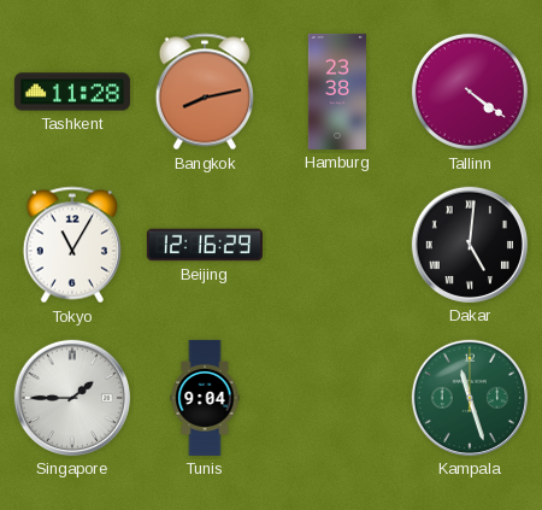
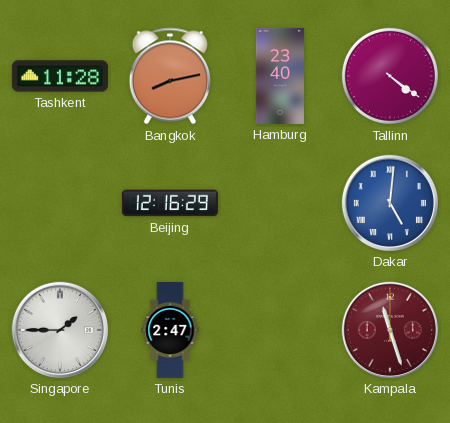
Hamburg: 23:38 -> 23:40 (280, 76)
Tokyo: 11:05 -> none (72, 245)
Dakar dial: black -> blue (390, 203)
Tunis: 9:04 -> 2:47 (170, 330)
Kampala dial: green -> burgundy (390, 330)
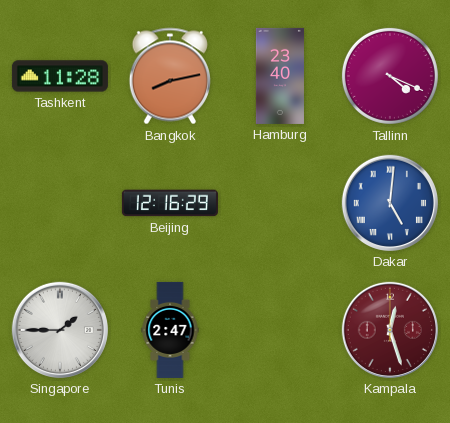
Tallinn: 4:21 -> 4:19 (390, 76)
Kampala: 11:27 -> 12:27 (390, 330)
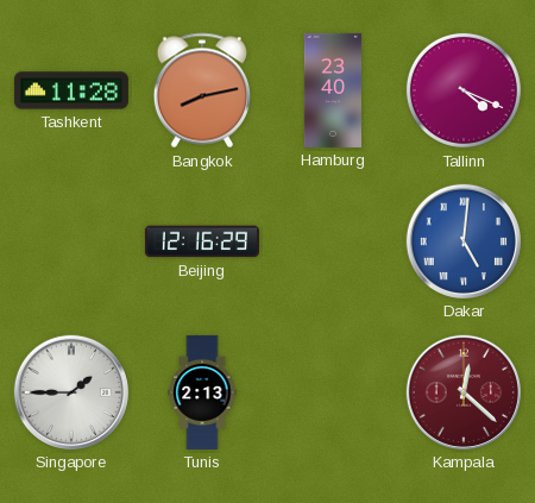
Tunis: 2:47 -> 2:13 (202, 392)
Kampala: 12:27 -> 12:22 (464, 392)
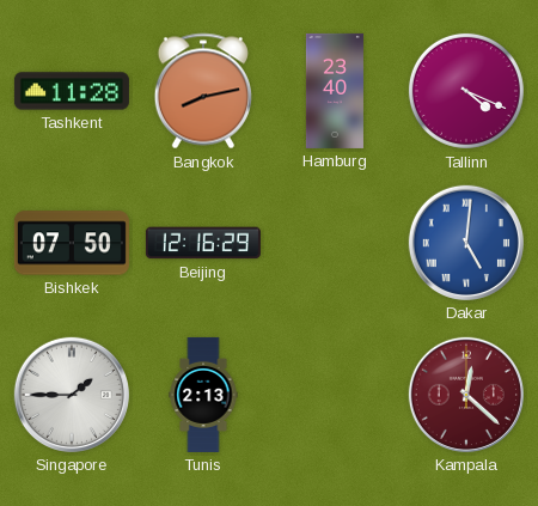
Bishkek: none -> 07:50 (72, 243)
